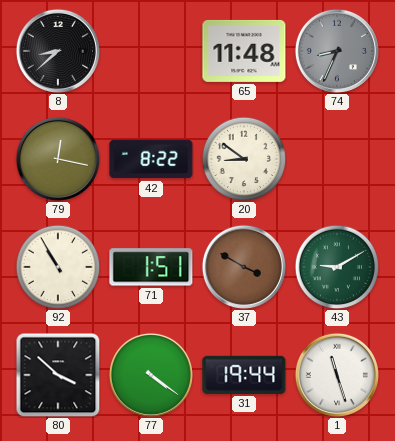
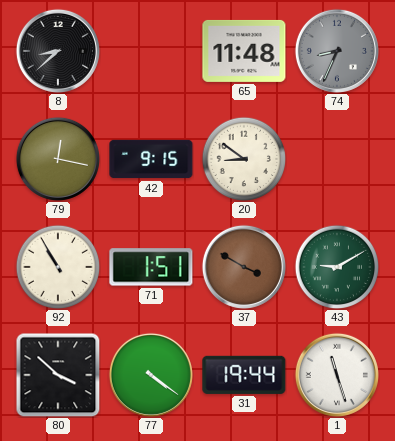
42: 8:22 -> 9:15 (151, 159)
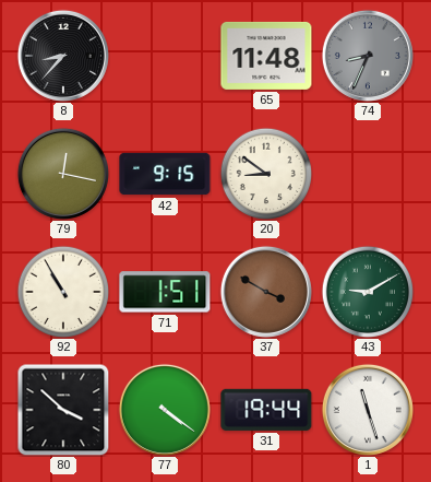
8: 8:38 -> 8:37 (63, 56)
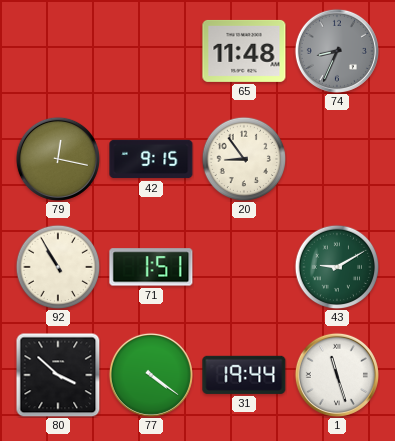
8: 8:37 -> none (63, 56)
20: 8:51 -> 8:54 (244, 159)
37: 3:50 -> none (266, 292)
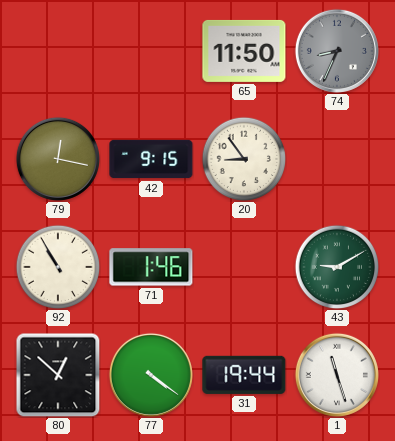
65: 11:48 -> 11:50 (244, 51)
71: 1:51 -> 1:46 (151, 267)
80: 3:52 -> 12:52 (58, 375)
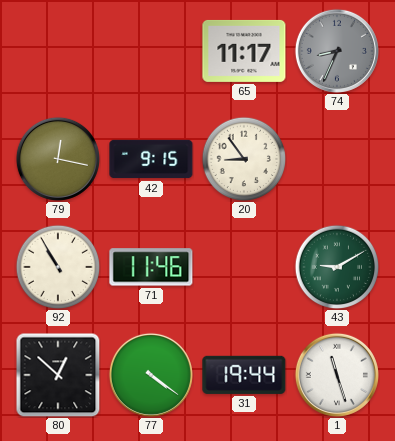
65: 11:50 -> 11:17 (244, 51)
71: 1:46 -> 11:46 (151, 267)
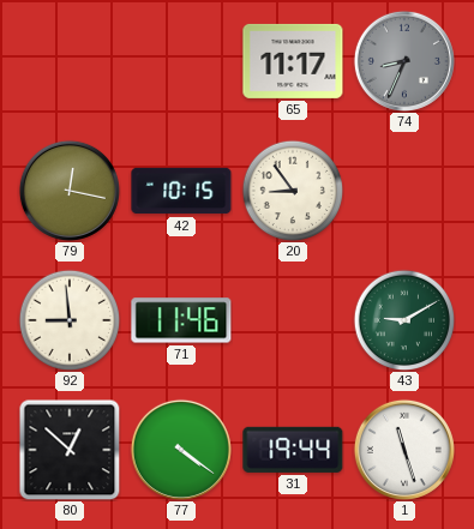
42: 9:15 -> 10:15 (181, 191)
92: 10:55 -> 8:59 (70, 320)
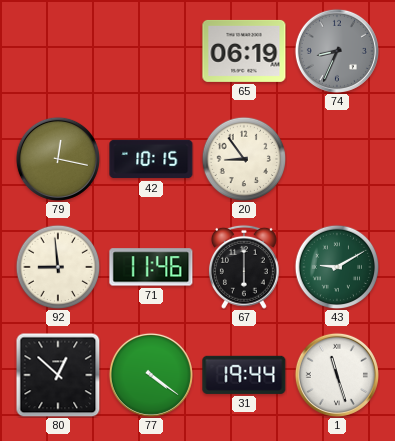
65: 11:17 -> 06:19 (244, 51)
67: none -> 6:00 (244, 267)
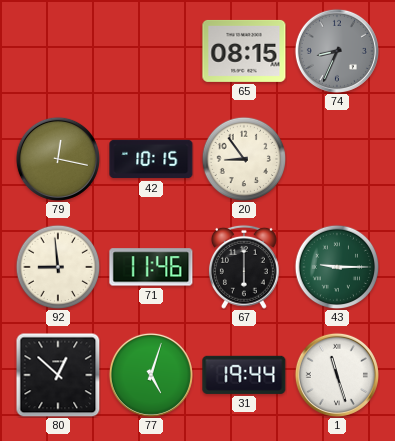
65: 06:19 -> 08:15 (244, 51)
43: 9:10 -> 9:15 (337, 267)
77: 4:21 -> 5:03 (151, 375)
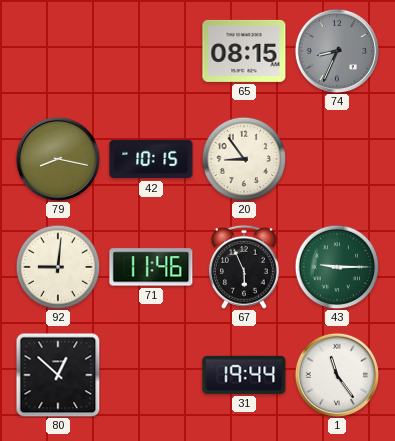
79: 12:17 -> 8:17 (58, 159)
92: 8:59 -> 9:01 (58, 267)
67: 6:00 -> 5:56 (244, 267)
77: 5:03 -> none (151, 375)
1: 11:27 -> 11:24 (337, 375)
